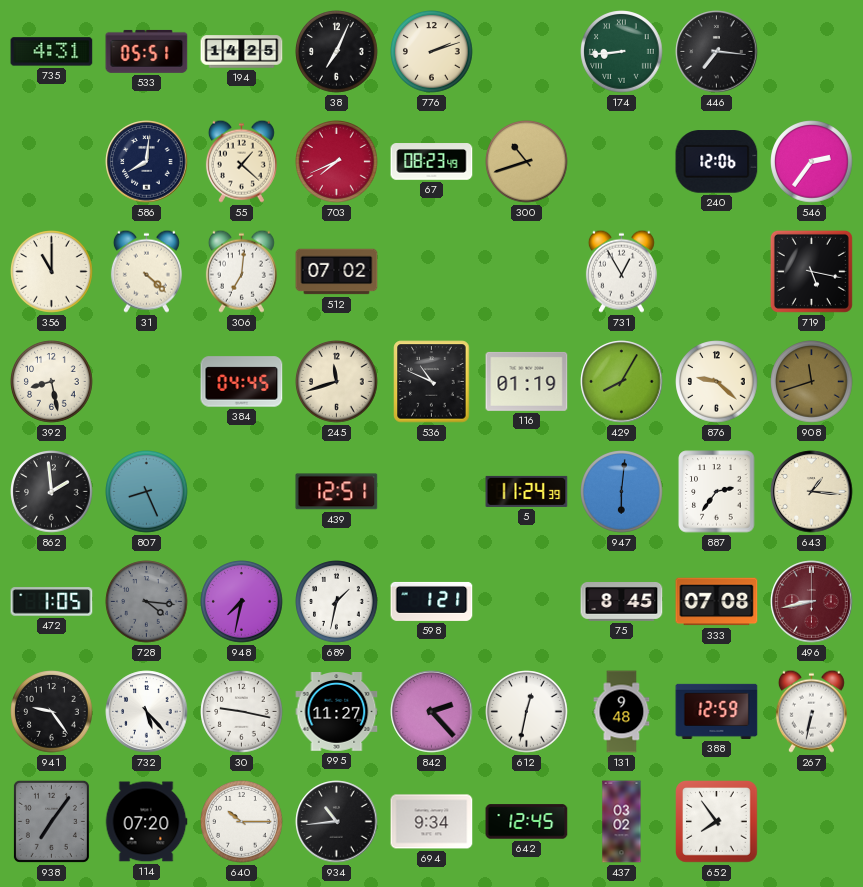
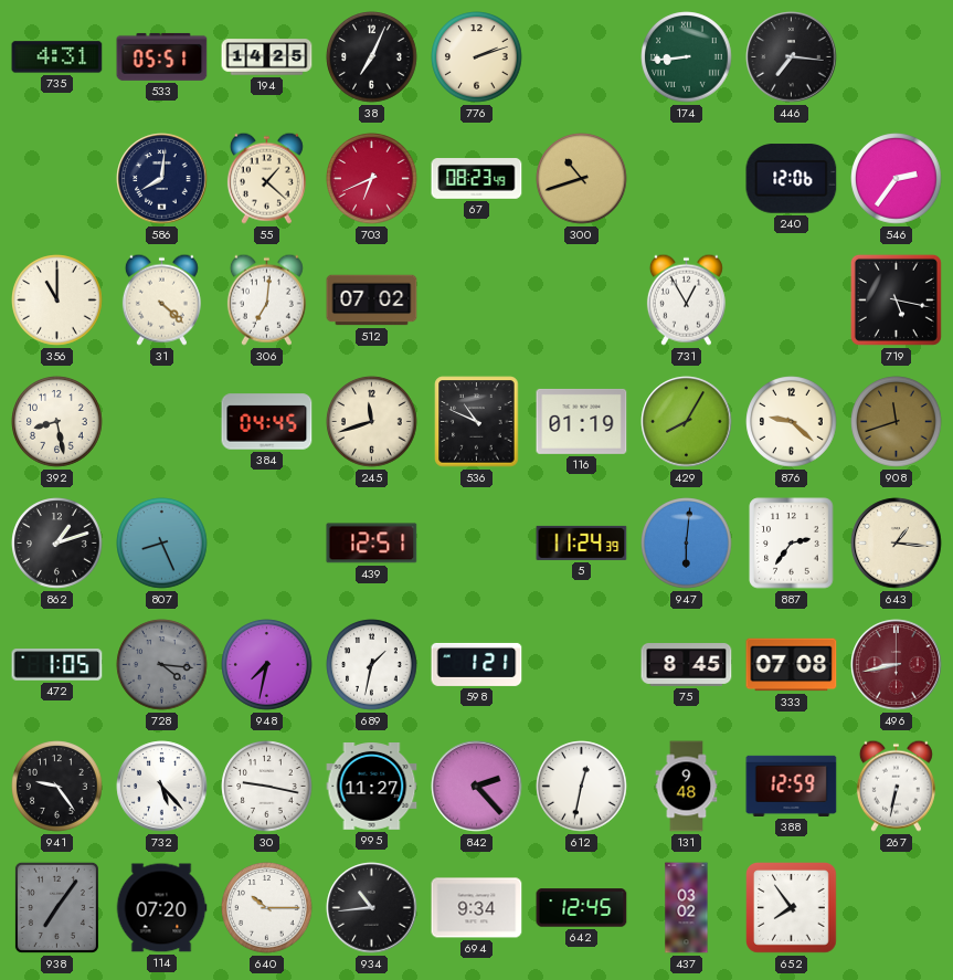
703: 7:41 -> 6:41 (372, 179)
862: 1:59 -> 1:12 (57, 544)
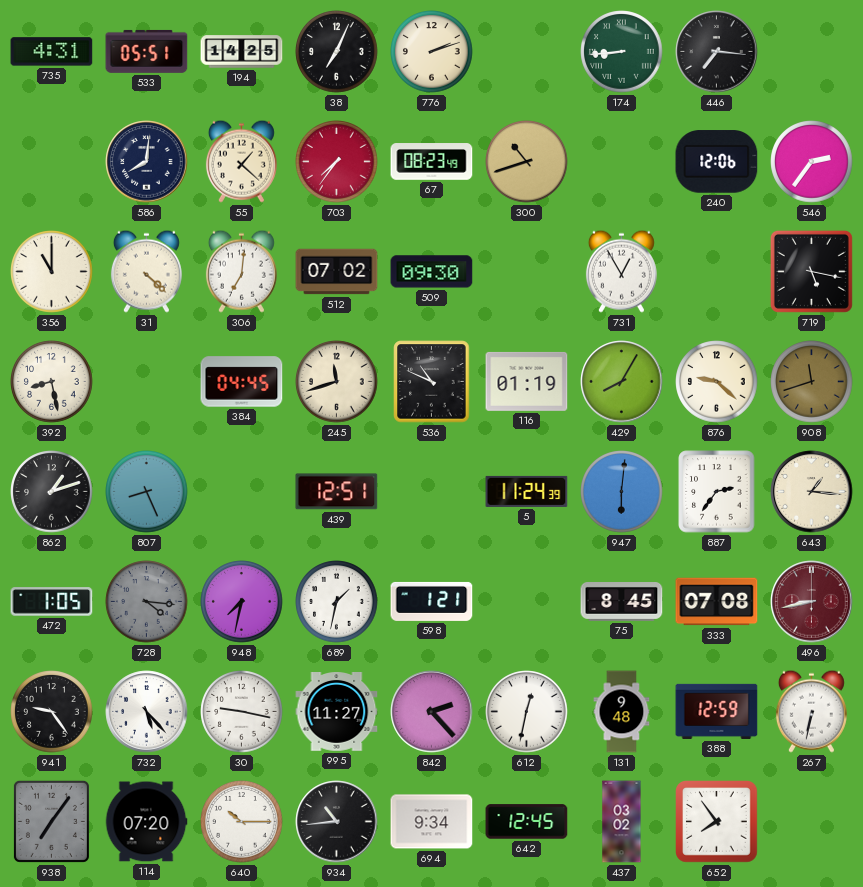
703: 6:41 -> 7:36 (337, 162)
509: none -> 09:30 (432, 272)
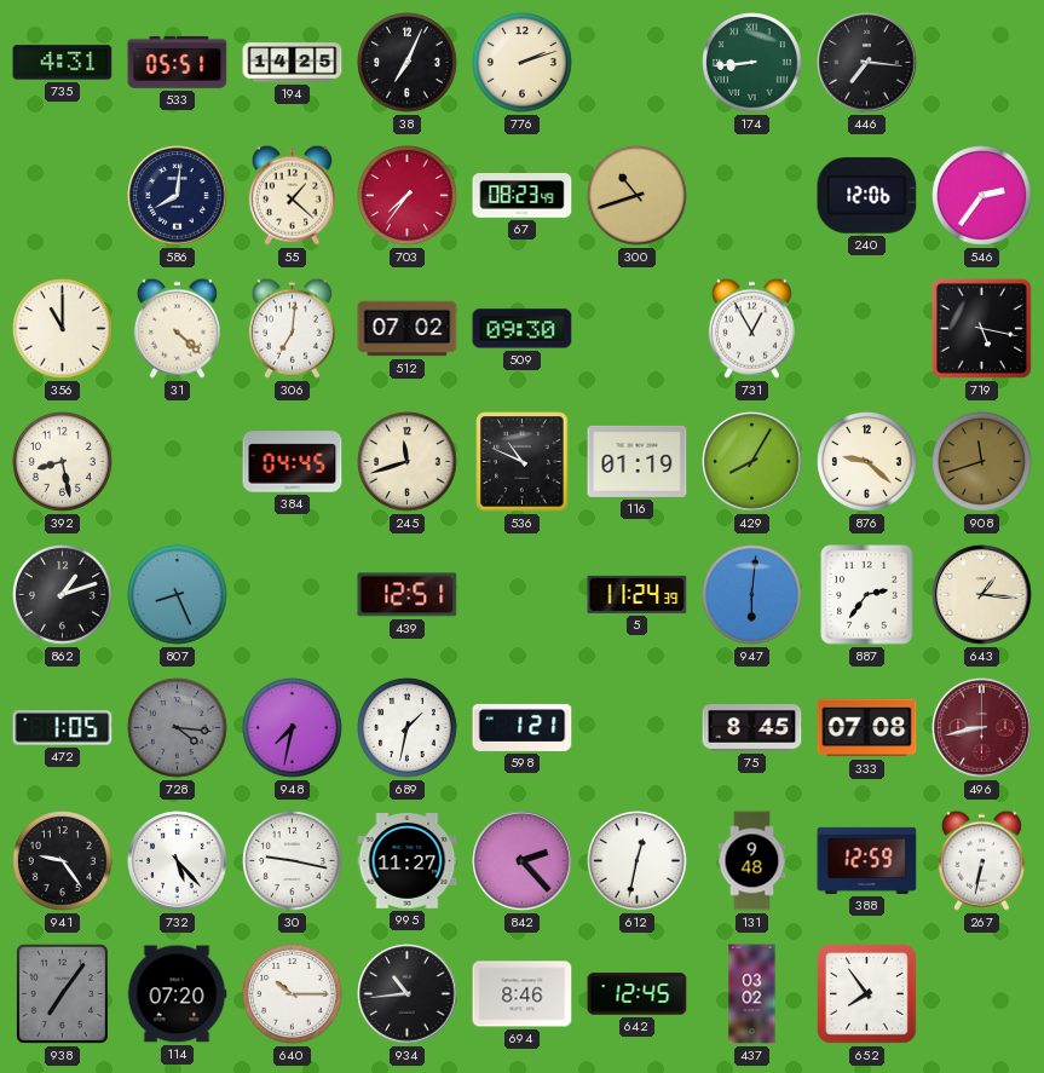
694: 9:34 -> 8:46 (523, 994)
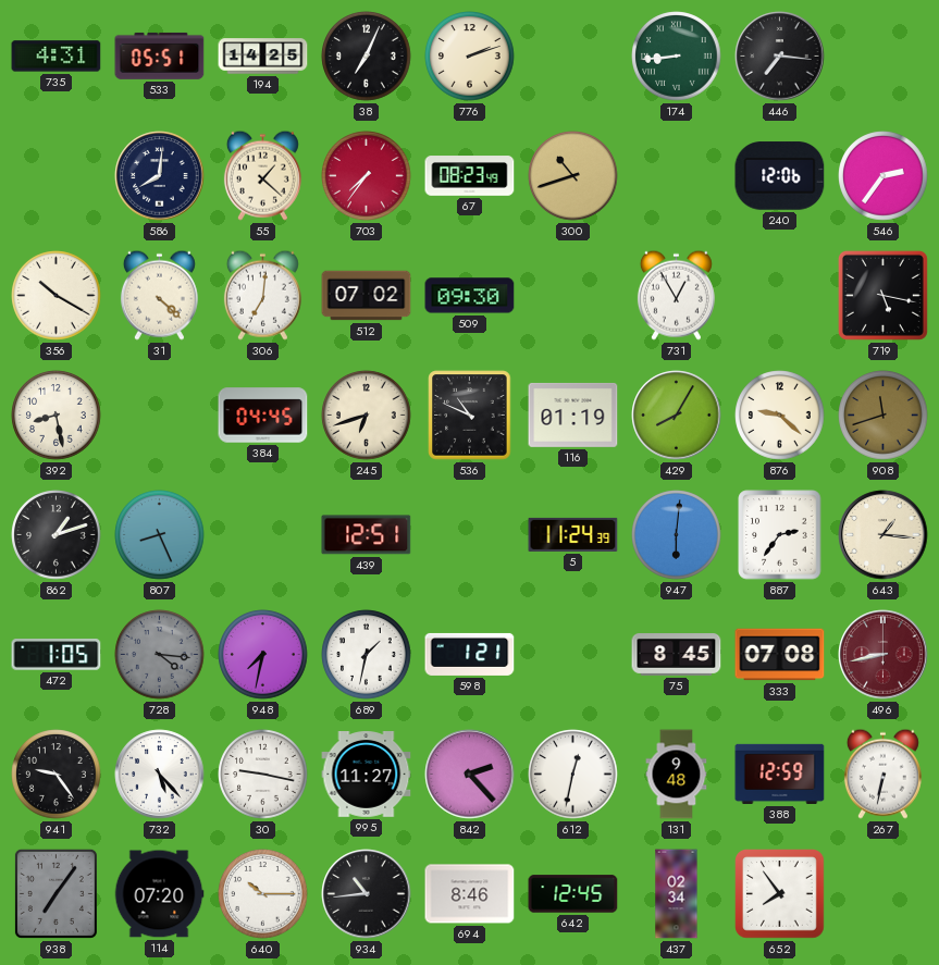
356: 11:00 -> 10:20 (57, 296)
245: 11:42 -> 6:42 (367, 416)
437: 03:02 -> 02:34 (677, 894)
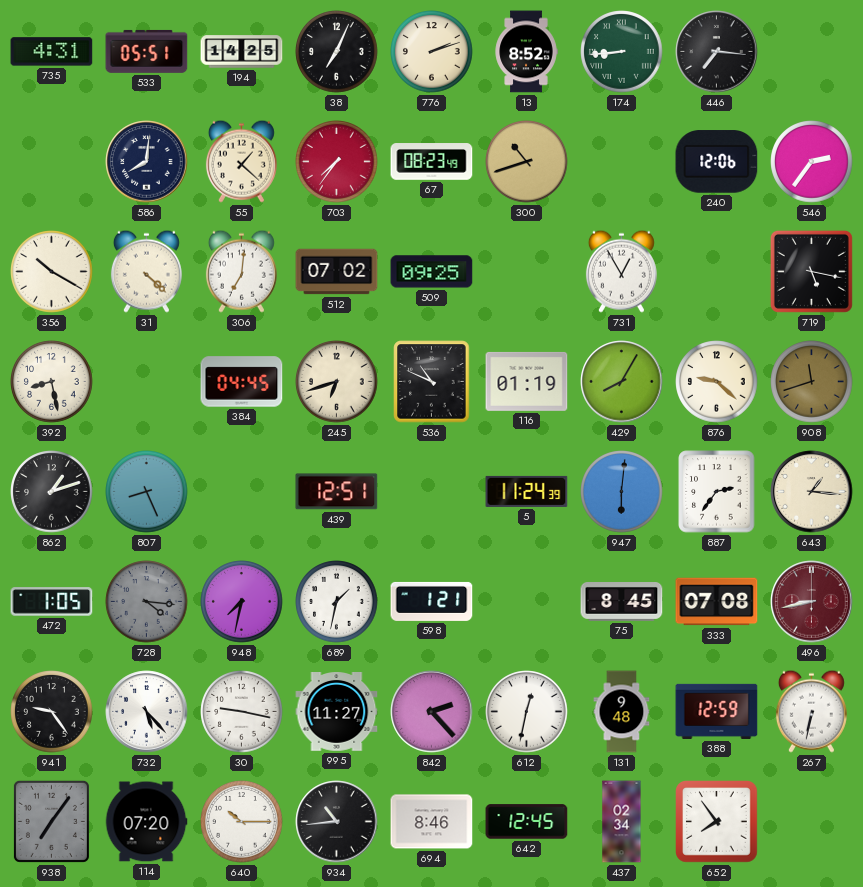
13: none -> 8:52 (526, 52)
509: 09:30 -> 09:25 (432, 272)
